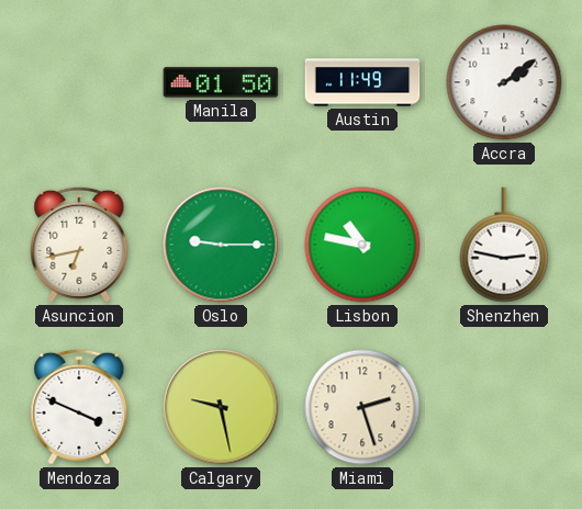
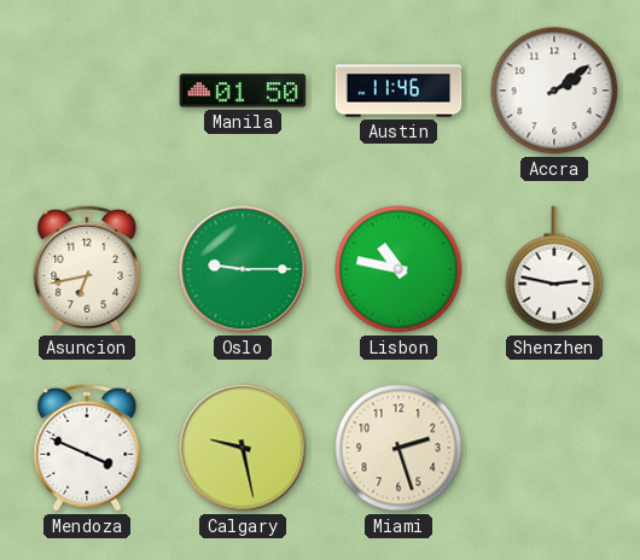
Austin: 11:49 -> 11:46 (398, 91)
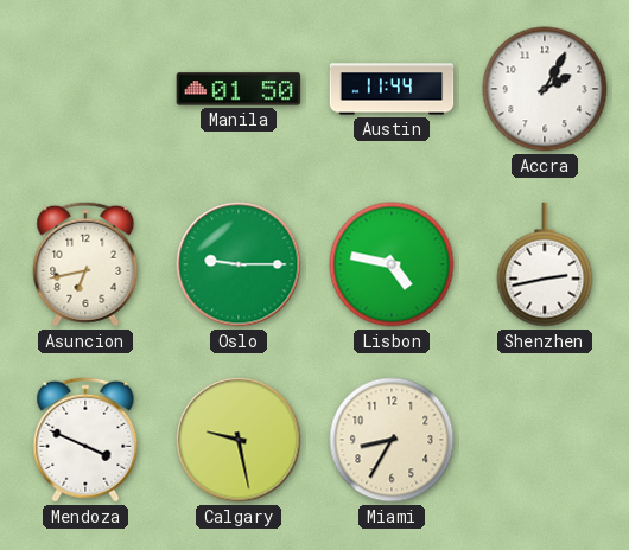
Austin: 11:46 -> 11:44 (392, 89)
Accra: 2:09 -> 2:05 (545, 89)
Lisbon: 10:47 -> 4:47 (392, 264)
Shenzhen: 2:47 -> 2:43 (545, 264)
Miami: 2:27 -> 8:35 (392, 440)
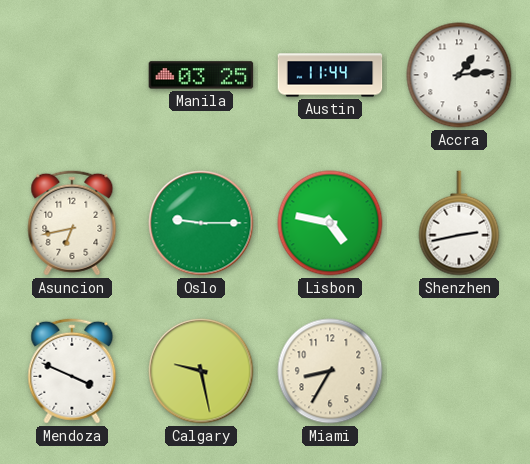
Manila: 01:50 -> 03:25 (201, 75)
Accra: 2:05 -> 1:14 (459, 75)
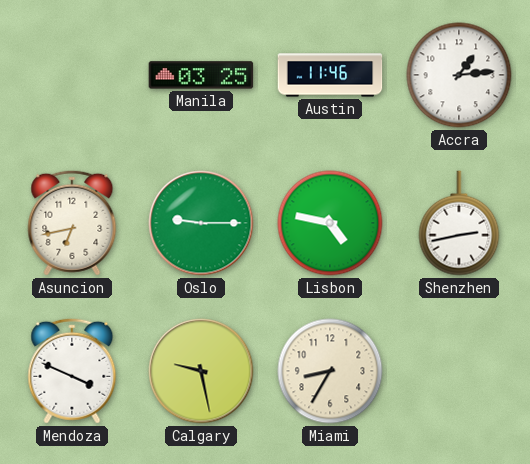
Austin: 11:44 -> 11:46 (330, 75)
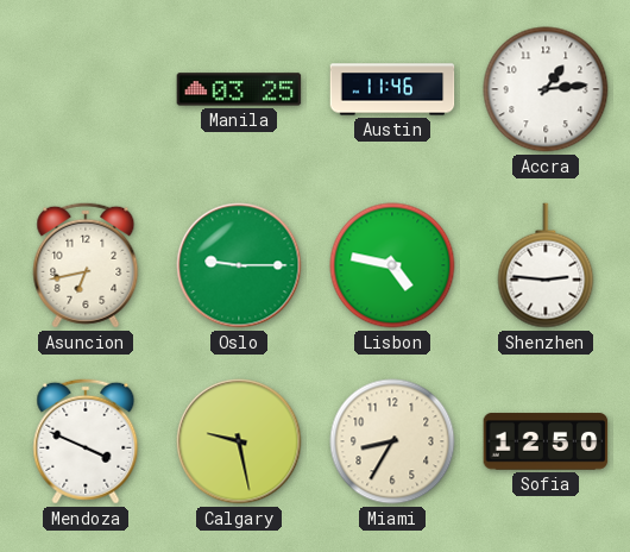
Shenzhen: 2:43 -> 2:46 (546, 265)
Sofia: none -> 12:50 (546, 441)
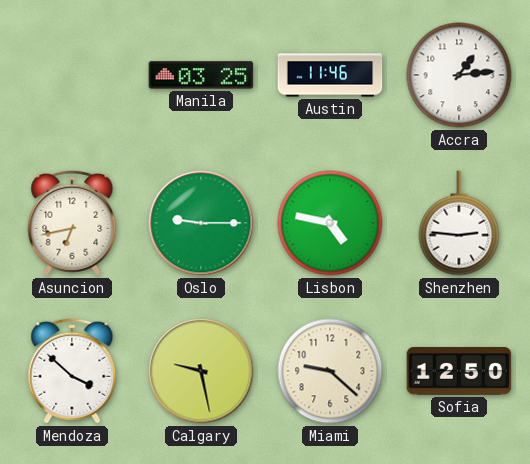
Mendoza: 3:49 -> 3:52 (72, 371)
Miami: 8:35 -> 9:22 (330, 371)
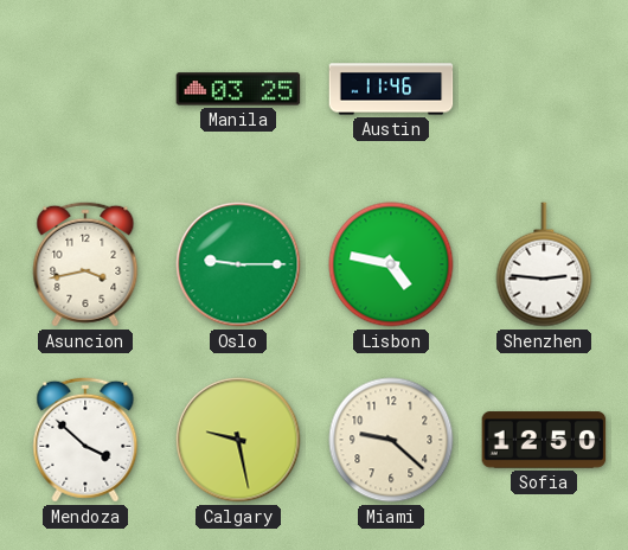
Accra: 1:14 -> none (459, 75)
Asuncion: 6:43 -> 3:43 (85, 264)
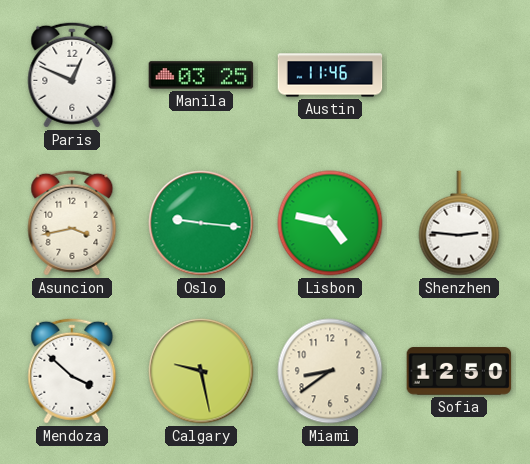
Paris: none -> 12:49 (72, 75)
Oslo: 9:15 -> 9:16 (201, 223)
Miami: 9:22 -> 8:39 (330, 371)
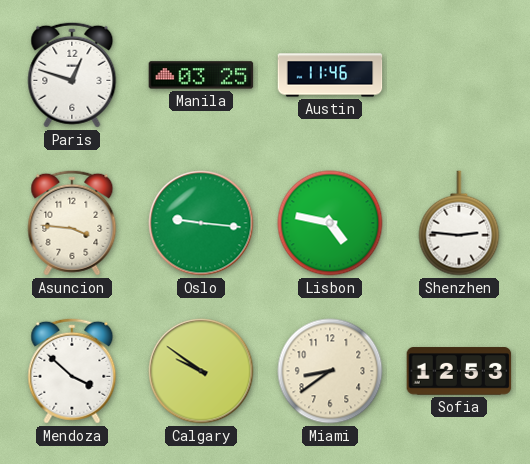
Paris: 12:49 -> 12:48 (72, 75)
Asuncion: 3:43 -> 3:46 (72, 223)
Calgary: 9:28 -> 9:51 (201, 371)
Sofia: 12:50 -> 12:53 (459, 371)
